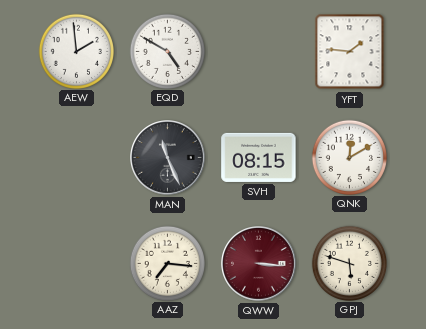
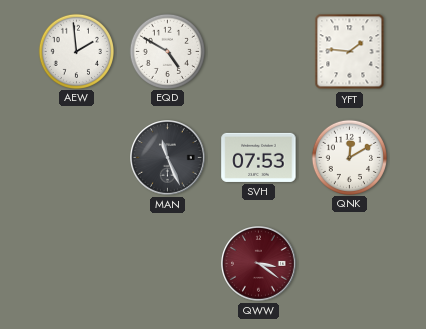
SVH: 08:15 -> 07:53 (259, 157)
AAZ: 7:16 -> none (167, 263)
QWW: 3:16 -> 3:21 (259, 264)
GPJ: 5:48 -> none (349, 263)
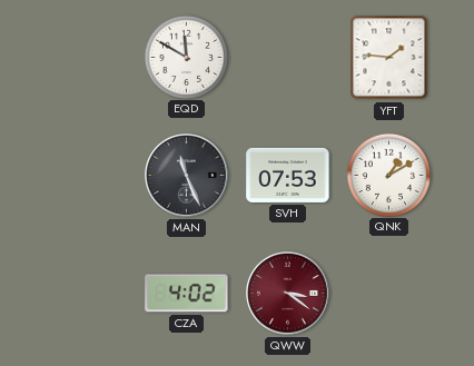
AEW: 1:59 -> none (76, 51)
EQD: 4:50 -> 11:50 (186, 57)
QNK: 12:10 -> 1:10 (388, 175)
CZA: none -> 4:02 (187, 294)
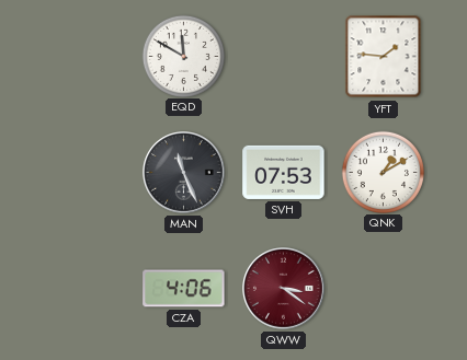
CZA: 4:02 -> 4:06 (184, 289)
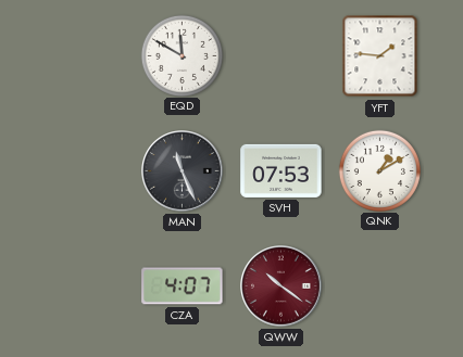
CZA: 4:06 -> 4:07 (183, 286)
QWW: 3:21 -> 10:21 (281, 286)
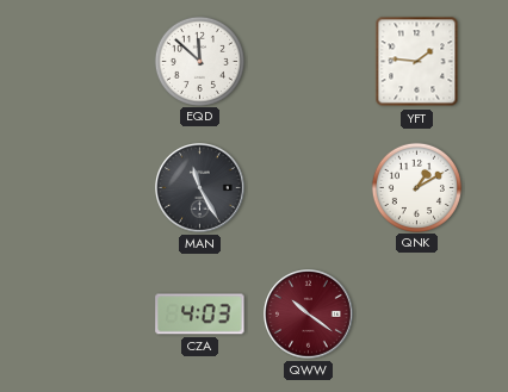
EQD: 11:50 -> 11:52 (199, 61)
MAN: 11:26 -> 11:25 (200, 188)
SVH: 07:53 -> none (281, 170)
CZA: 4:07 -> 4:03 (200, 315)
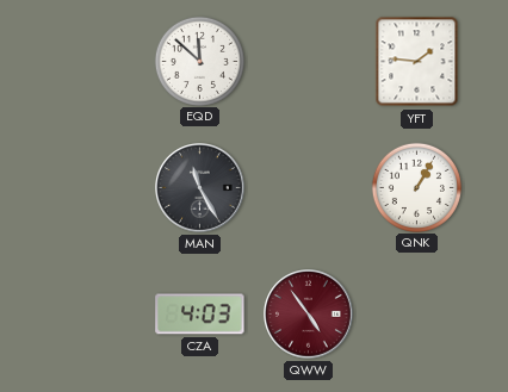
QNK: 1:10 -> 1:05 (416, 187)
QWW: 10:21 -> 4:54 (309, 315)
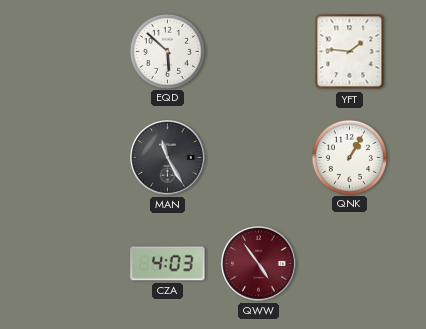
EQD: 11:52 -> 5:52 (167, 51)
